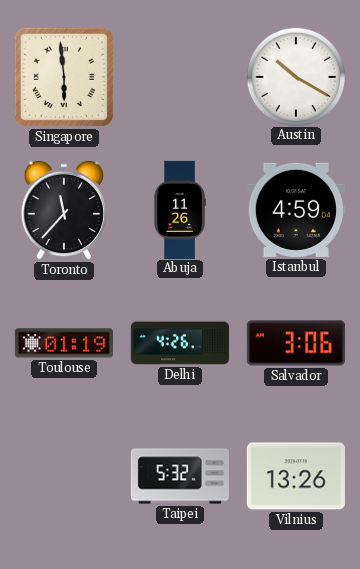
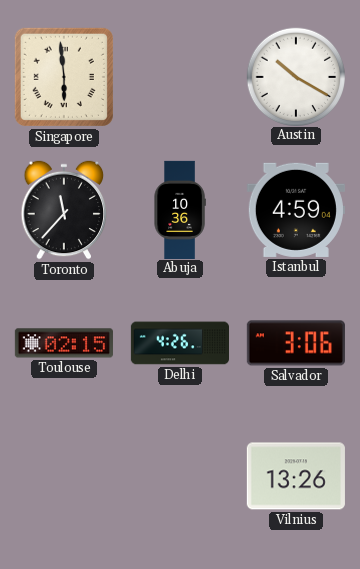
Abuja: 11:26 -> 10:36 (180, 209)
Toulouse: 01:19 -> 02:15 (64, 343)
Taipei: 5:32 -> none (180, 476)
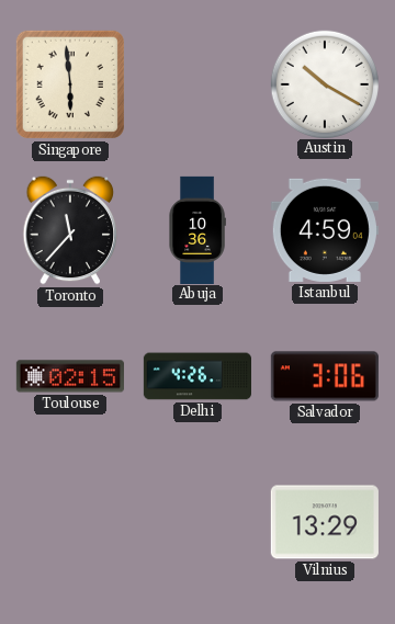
Vilnius: 13:26 -> 13:29 (325, 522)
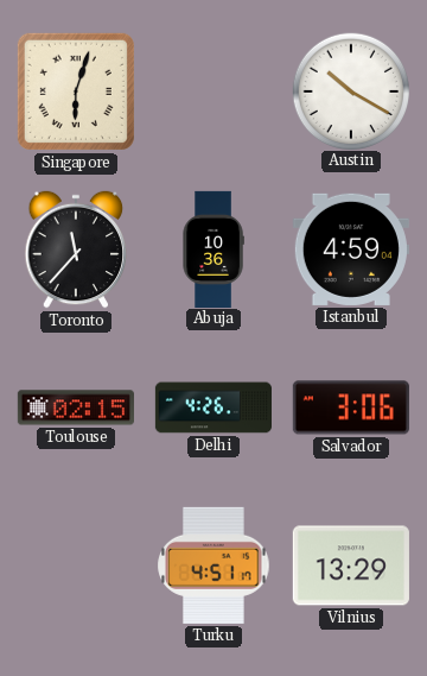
Singapore: 5:59 -> 6:03 (76, 91)
Turku: none -> 4:51 (213, 566)
